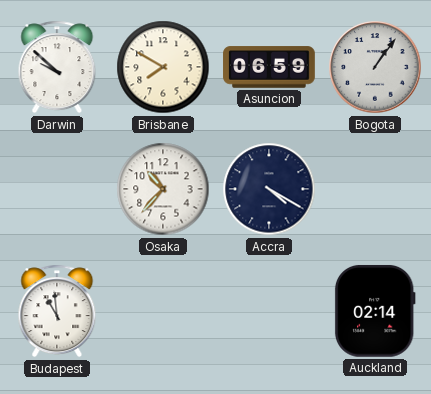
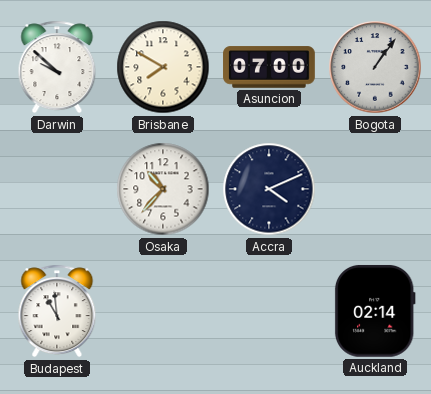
Asuncion: 06:59 -> 07:00 (269, 67)
Accra: 4:20 -> 4:11 (269, 189)
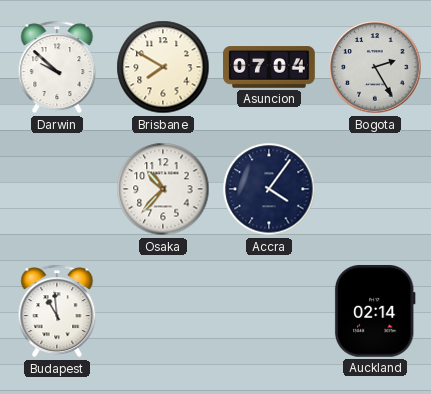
Asuncion: 07:00 -> 07:04 (269, 67)
Bogota: 1:06 -> 2:25 (375, 67)
Accra: 4:11 -> 4:06 (269, 189)
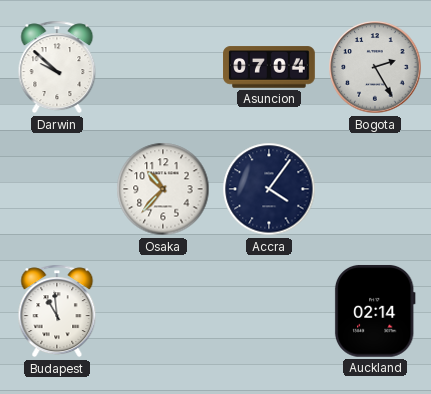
Brisbane: 7:50 -> none (163, 67)
